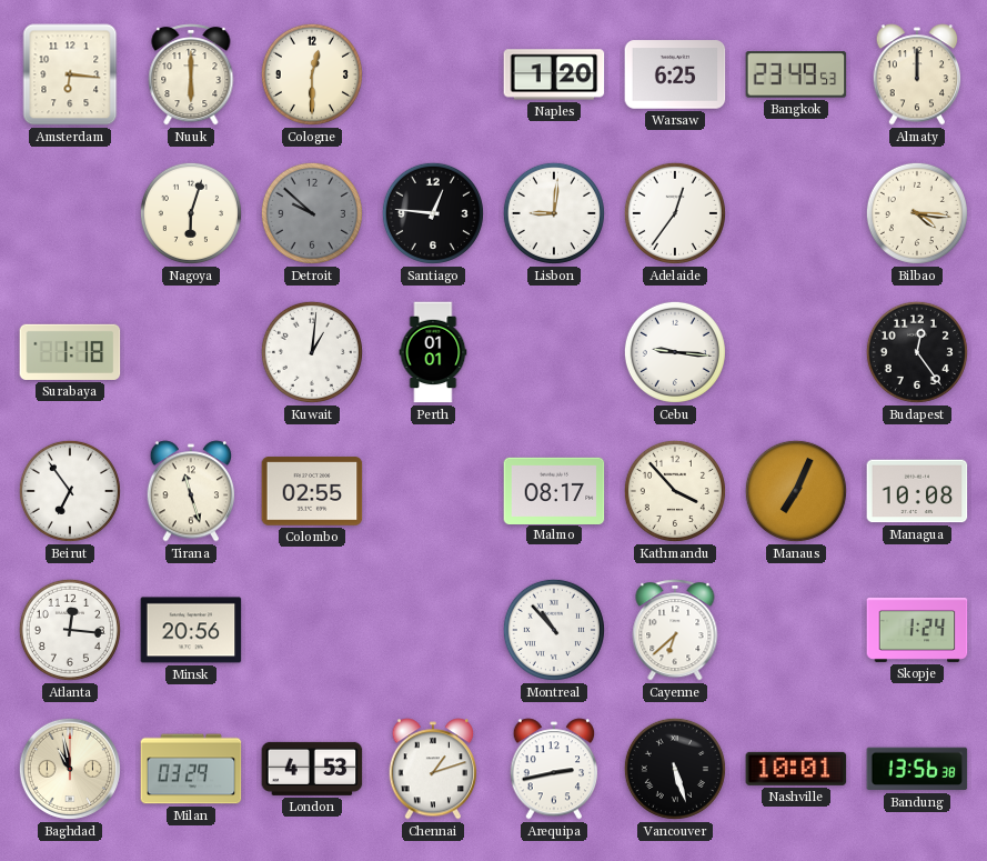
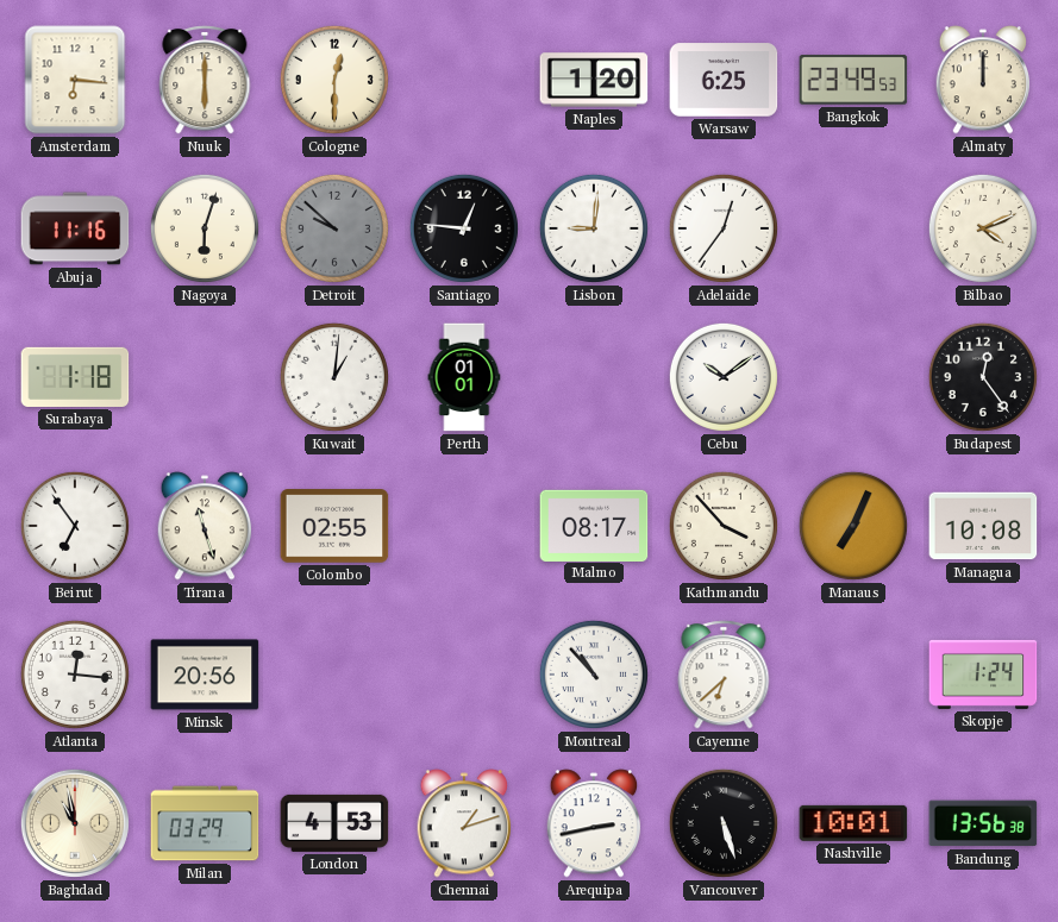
Abuja: none -> 11:16 (75, 228)
Bilbao: 4:16 -> 4:11 (983, 228)
Cebu: 9:16 -> 10:09 (724, 377)
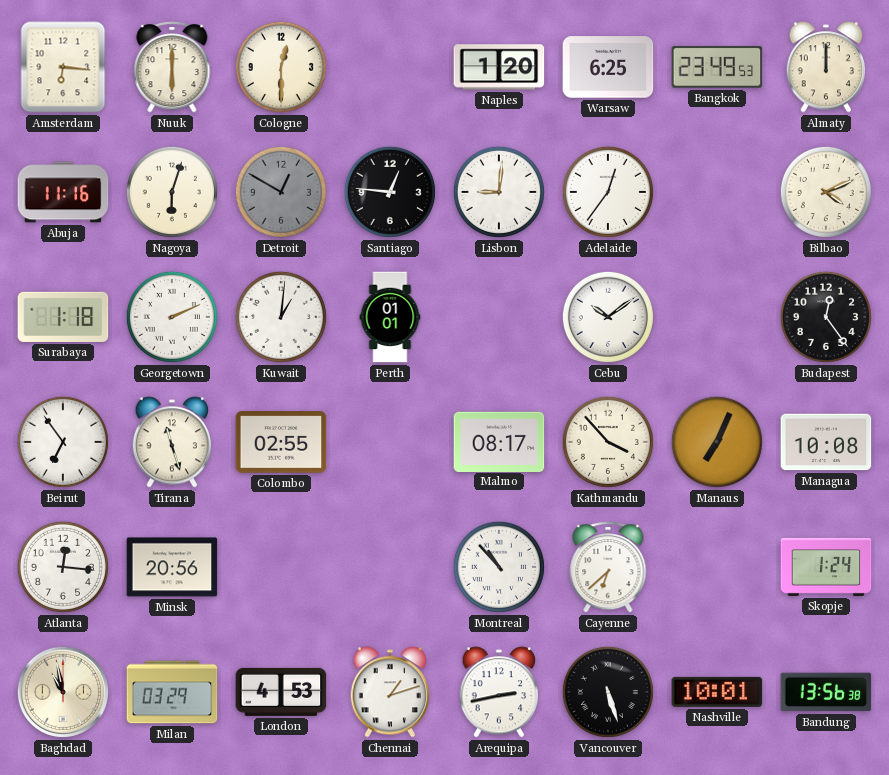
Detroit: 9:52 -> 12:50 (281, 192)
Georgetown: none -> 2:11 (172, 317)
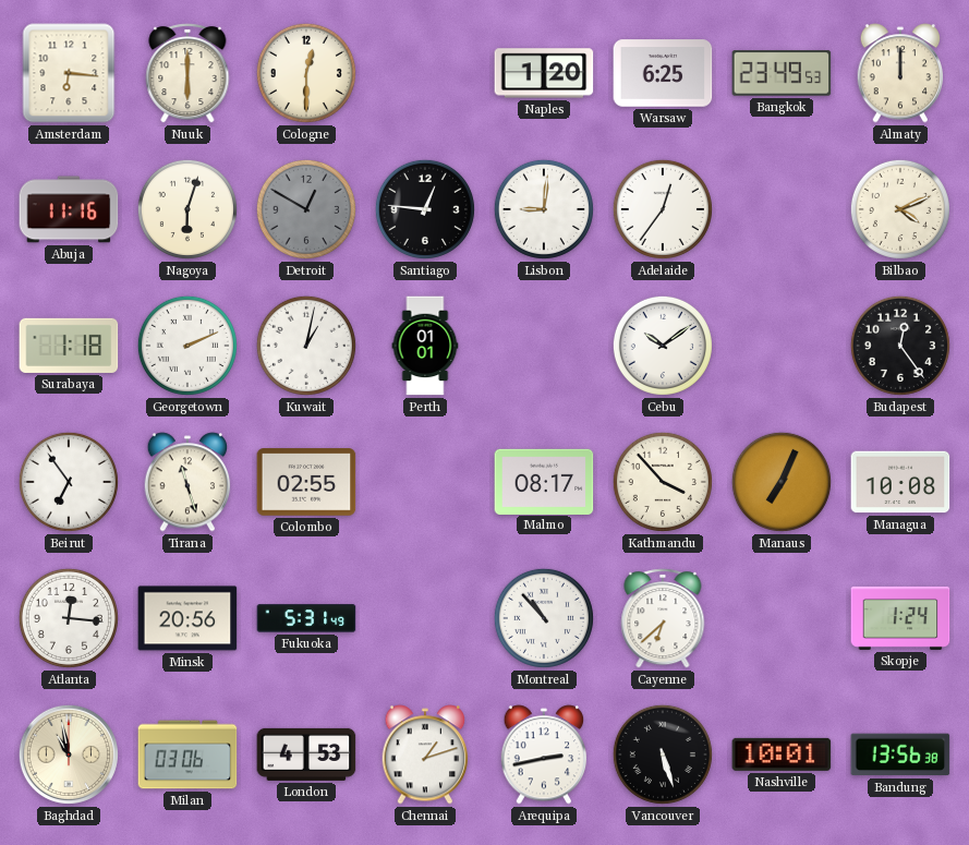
Kuwait: 1:01 -> 1:02 (306, 346)
Fukuoka: none -> 5:31 (306, 618)
Milan: 03:29 -> 03:06 (187, 755)
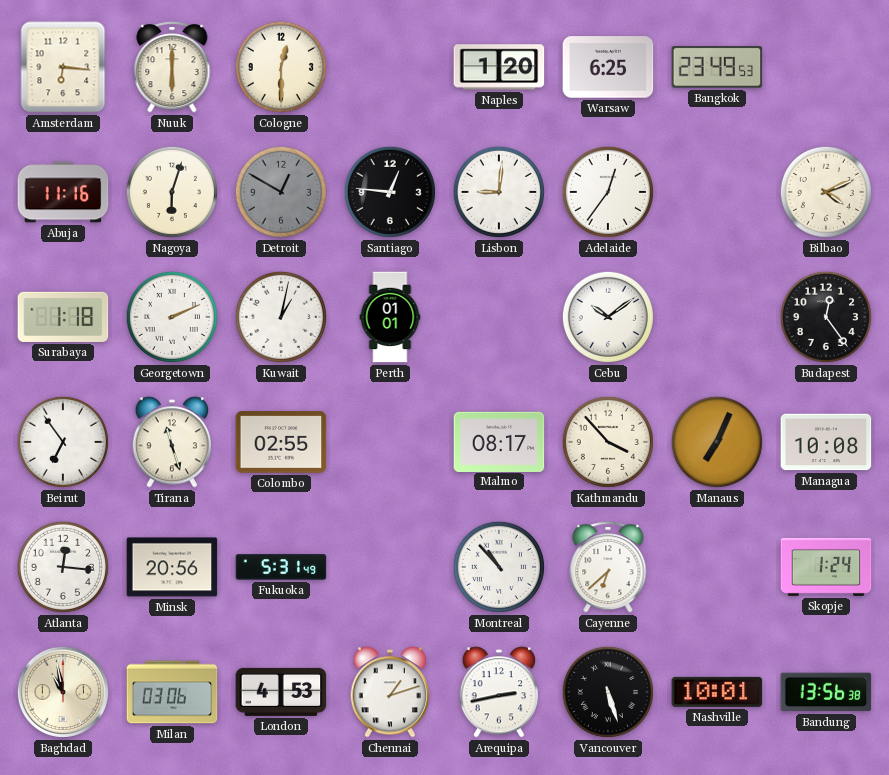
Almaty: 12:00 -> none (900, 73)
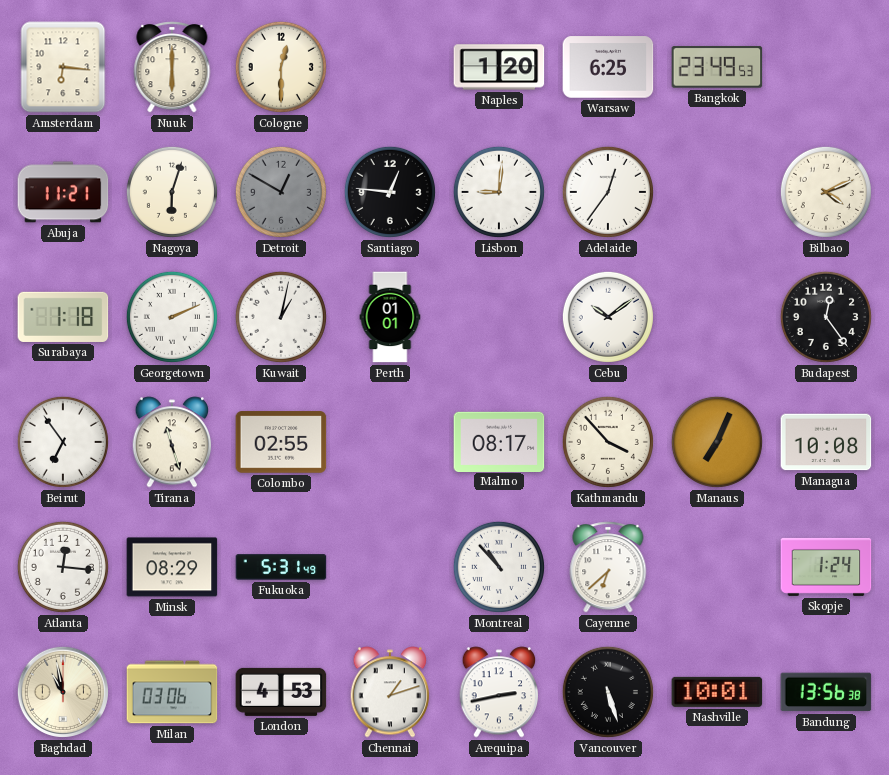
Abuja: 11:16 -> 11:21 (63, 192)
Minsk: 20:56 -> 08:29 (172, 567)
